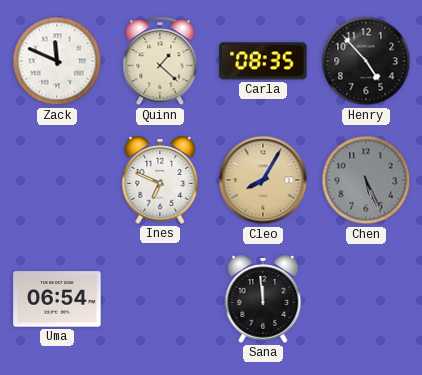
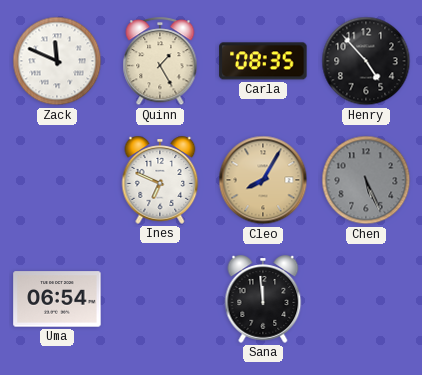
Quinn: 1:22 -> 1:25 (160, 62)
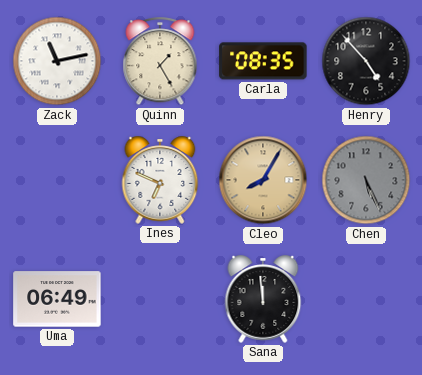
Zack: 11:49 -> 11:13 (57, 61)
Uma: 06:54 -> 06:49 (57, 299)
